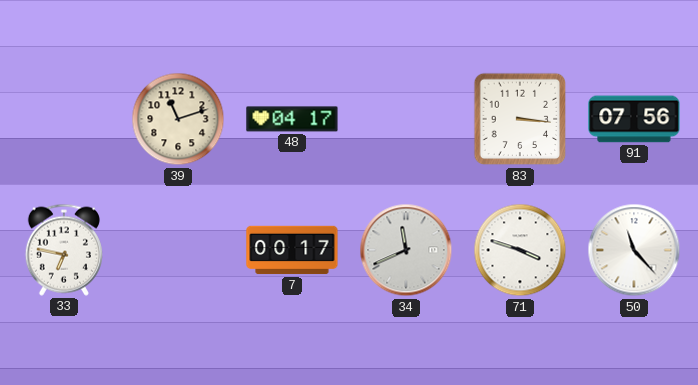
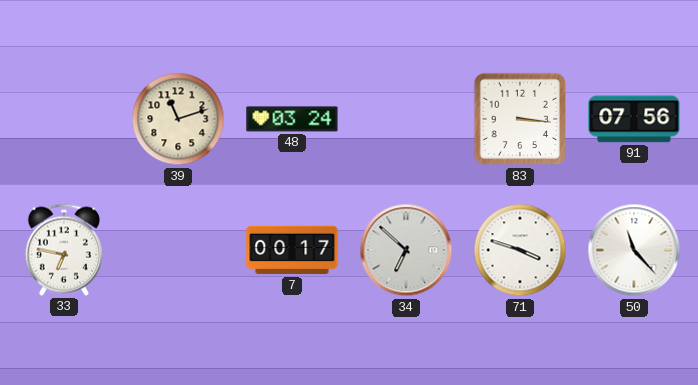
48: 04:17 -> 03:24 (292, 119)
34: 11:41 -> 6:52 (406, 250)
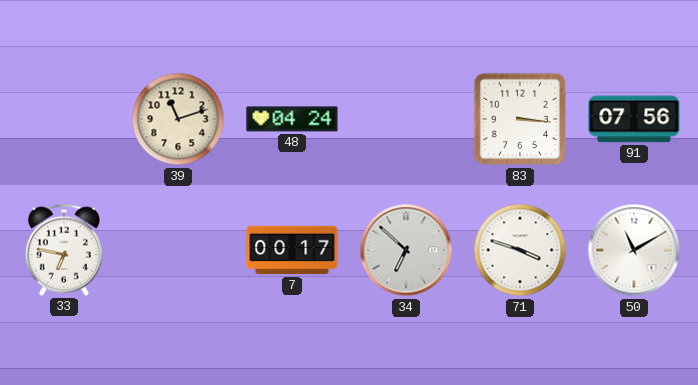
48: 03:24 -> 04:24 (292, 119)
50: 11:23 -> 11:10 (634, 250)
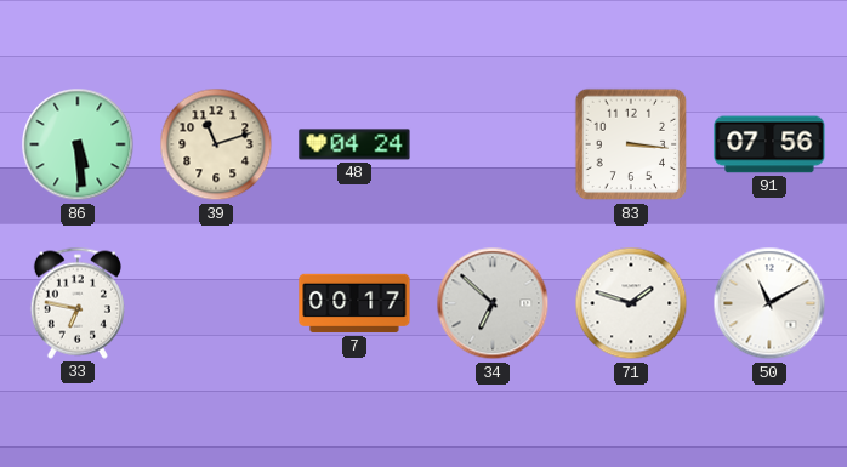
86: none -> 5:29 (78, 144)
71: 3:48 -> 1:48 (631, 303)
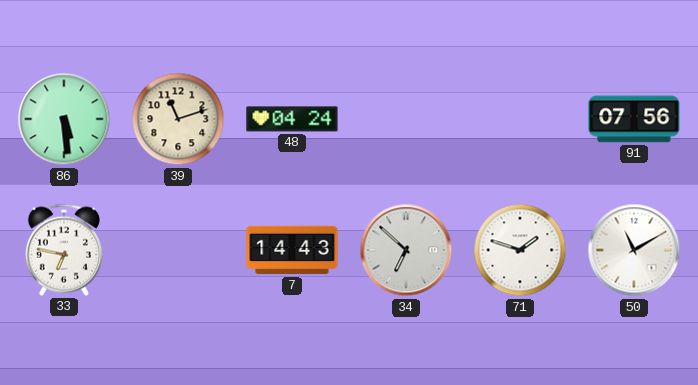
83: 3:16 -> none (631, 144)
7: 00:17 -> 14:43 (292, 250)
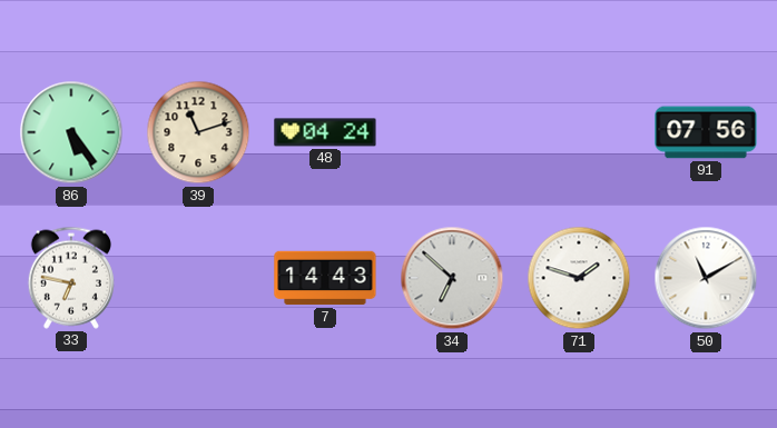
86: 5:29 -> 5:24 (71, 132)
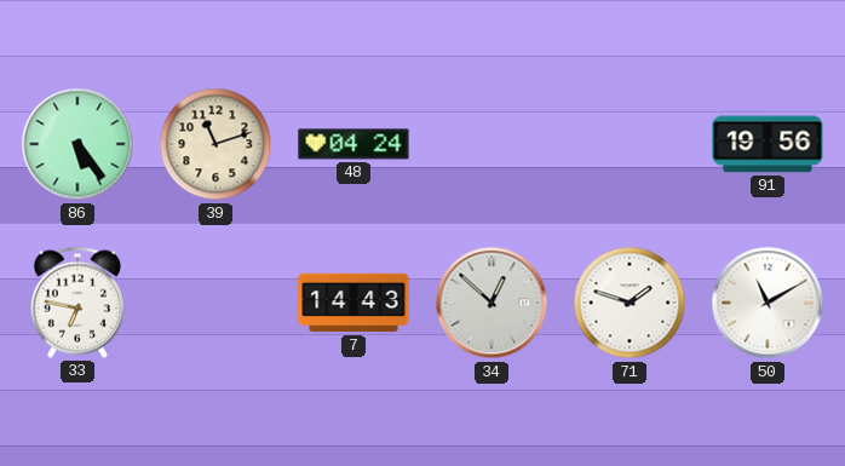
91: 07:56 -> 19:56 (768, 144)
34: 6:52 -> 12:52 (492, 303)
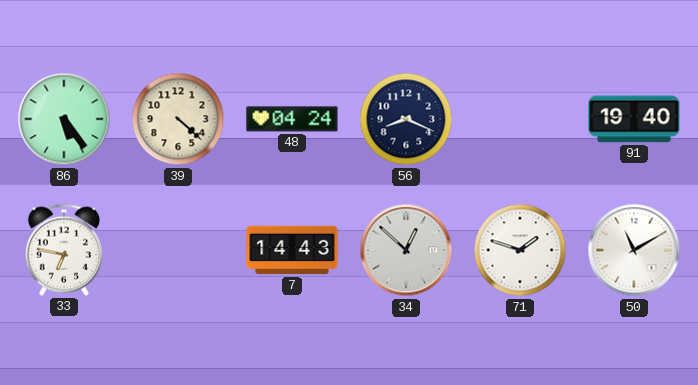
39: 11:12 -> 4:22 (178, 119)
56: none -> 8:19 (406, 119)
91: 19:56 -> 19:40 (634, 119)
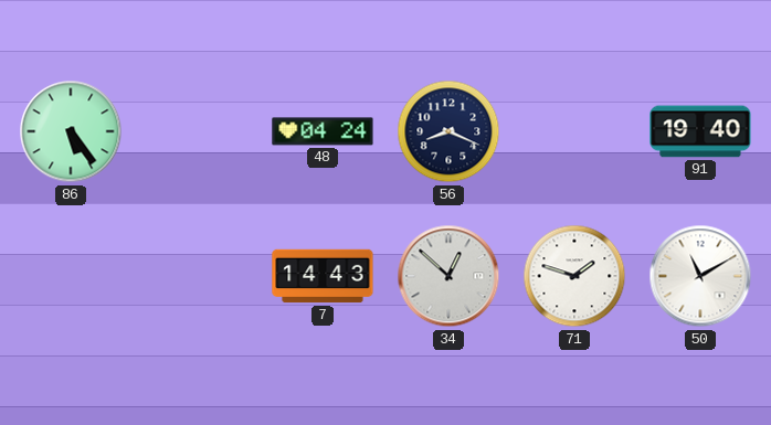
39: 4:22 -> none (178, 119)
33: 6:47 -> none (64, 250)
